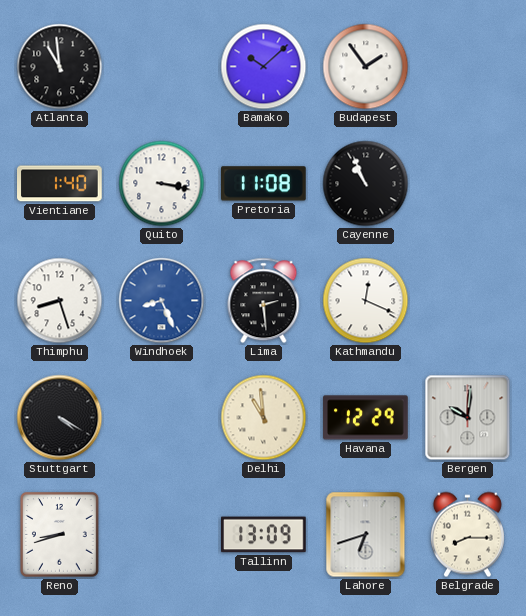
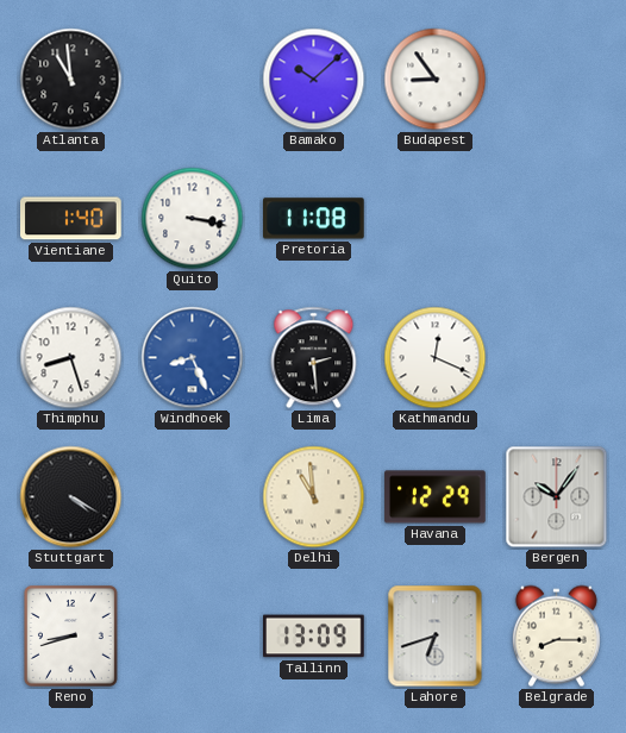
Budapest: 1:54 -> 8:54 (436, 80)
Cayenne: 10:56 -> none (366, 184)
Bergen: 10:01 -> 10:06 (557, 497)
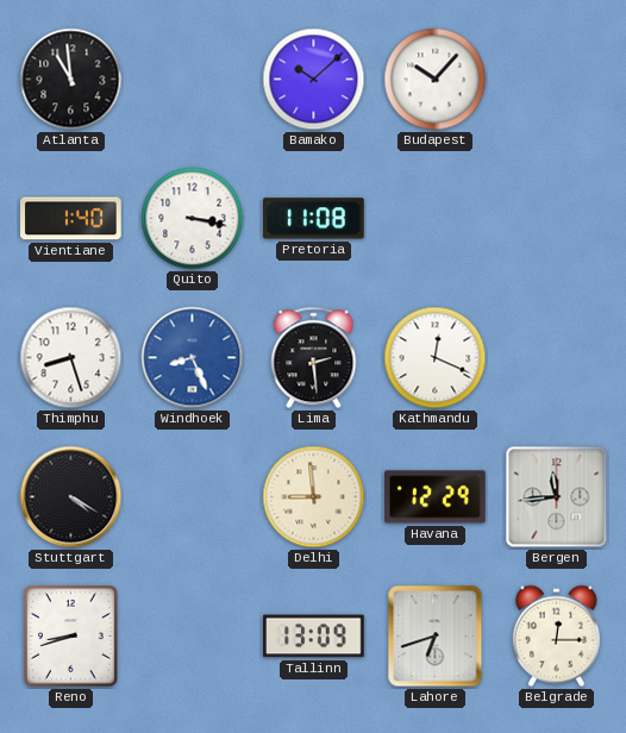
Budapest: 8:54 -> 10:07 (436, 80)
Delhi: 10:59 -> 8:59 (314, 497)
Bergen: 10:06 -> 11:44 (557, 497)
Belgrade: 8:15 -> 12:15 (556, 637)
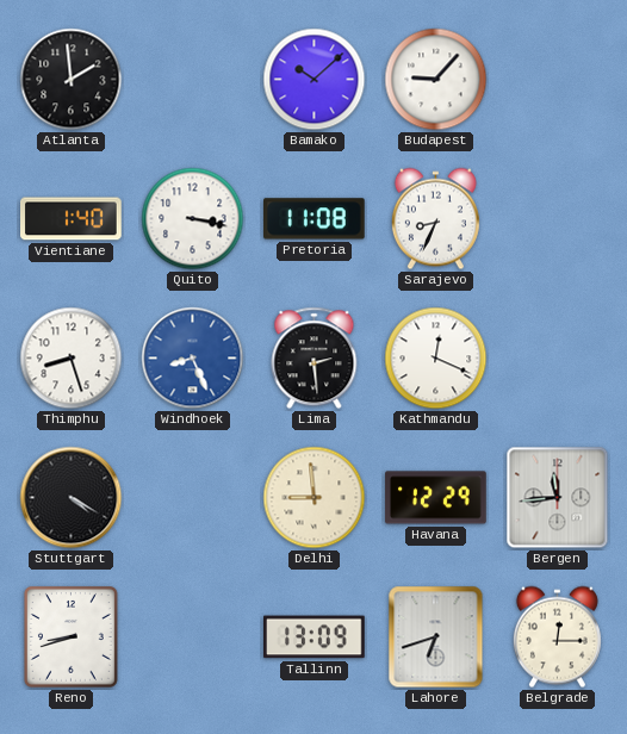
Atlanta: 10:59 -> 1:59 (72, 80)
Budapest: 10:07 -> 9:07 (436, 80)
Sarajevo: none -> 8:34 (435, 219)
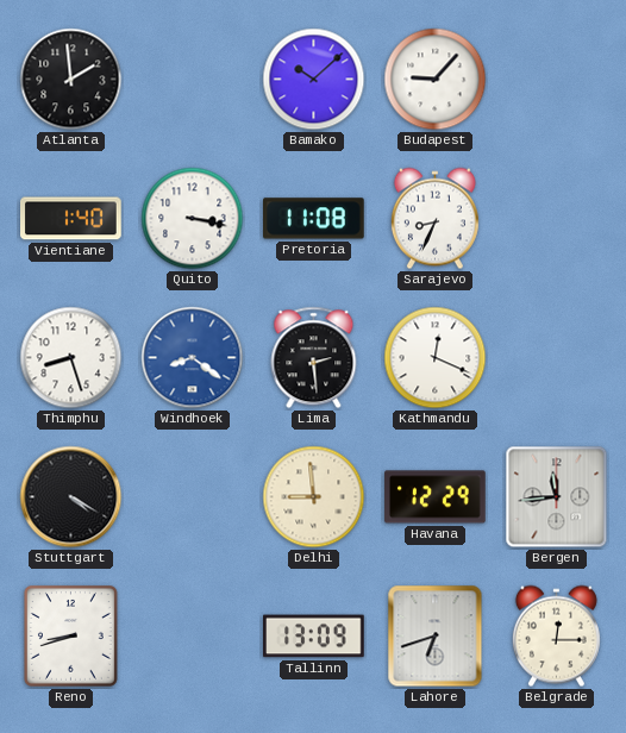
Windhoek: 8:26 -> 8:21 (193, 358)
